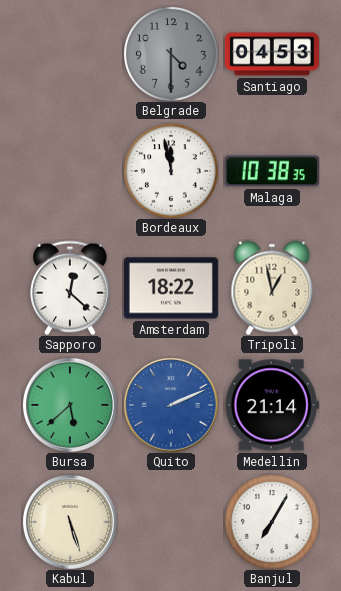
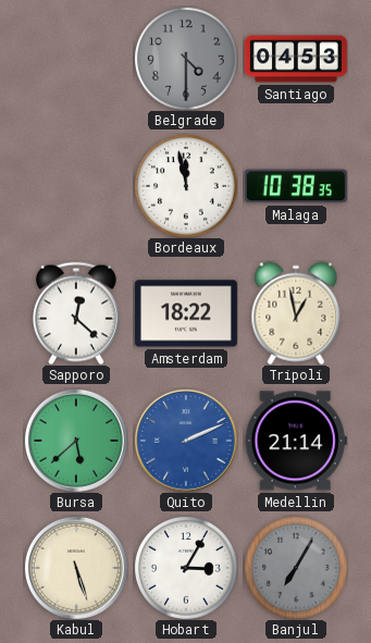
Hobart: none -> 3:05 (186, 568)
Banjul dial: white -> grey (296, 568)
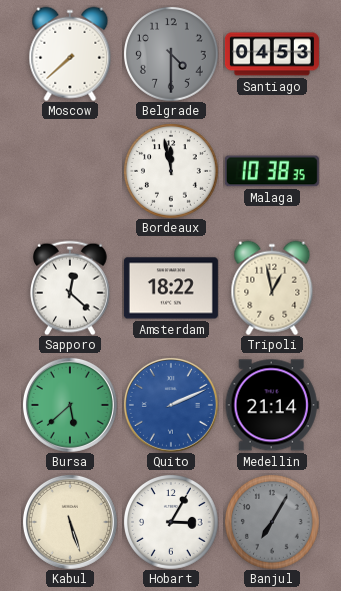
Moscow: none -> 7:38 (70, 54)
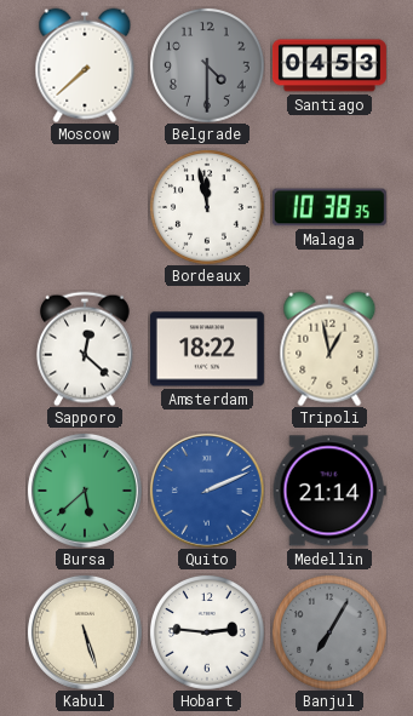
Hobart: 3:05 -> 2:46 (207, 632)
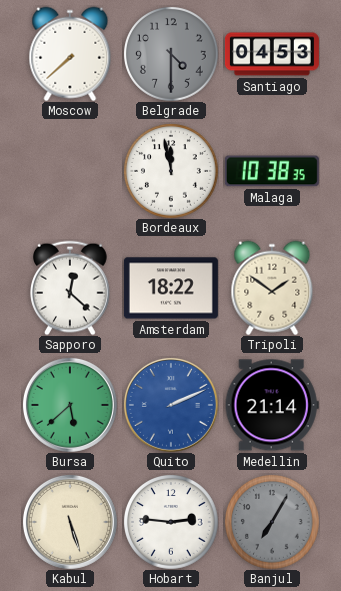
Tripoli: 12:58 -> 1:51 (272, 288)
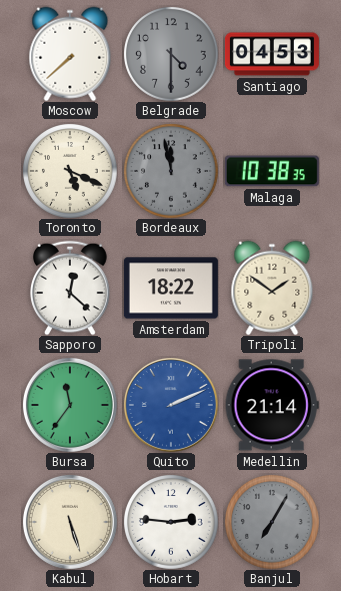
Toronto: none -> 5:19 (70, 171)
Bordeaux dial: white -> grey (171, 171)
Bursa: 5:38 -> 11:36 (70, 405)
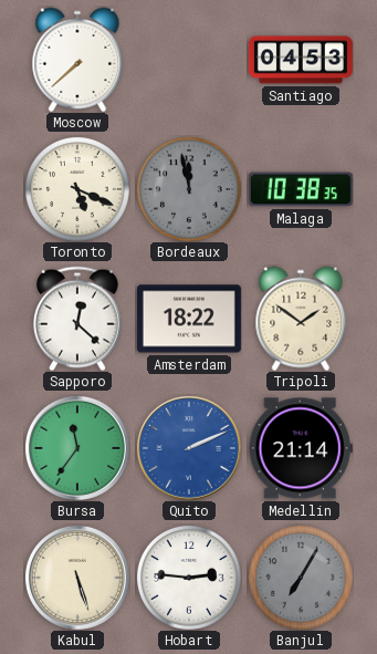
Belgrade: 4:30 -> none (171, 54)
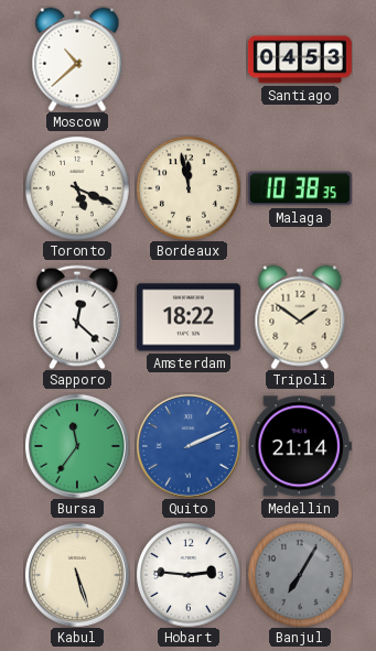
Moscow: 7:38 -> 10:38 (77, 59)
Bordeaux dial: grey -> cream (189, 188)
